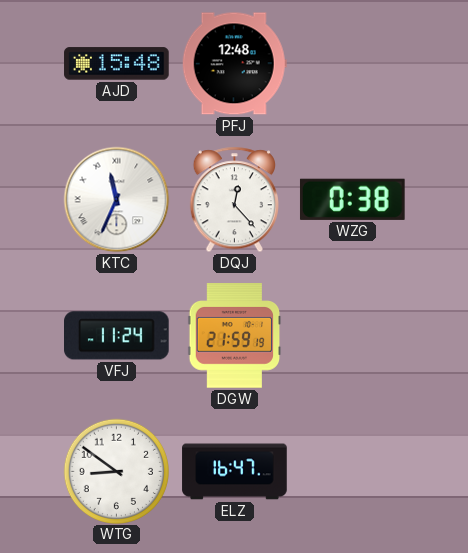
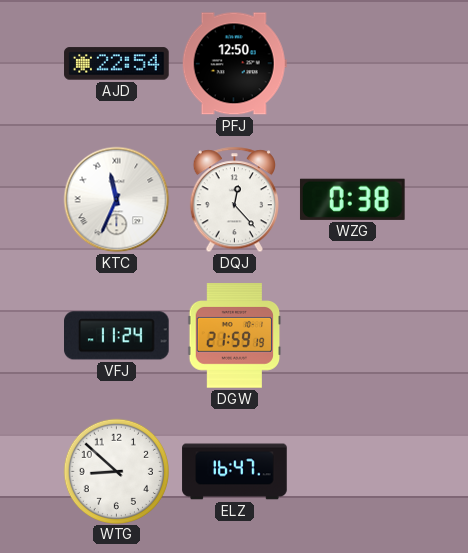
AJD: 15:48 -> 22:54 (117, 64)
PFJ: 12:48 -> 12:50 (234, 64)
WTG: 8:51 -> 8:52 (116, 471)
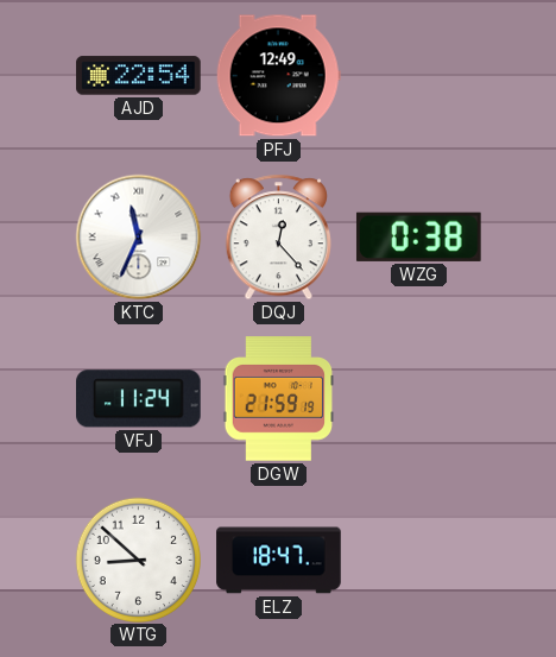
PFJ: 12:50 -> 12:49 (278, 76)
ELZ: 16:47 -> 18:47 (279, 561)
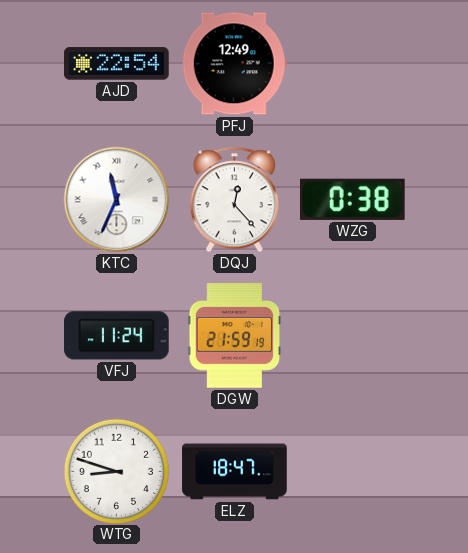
WTG: 8:52 -> 8:48 (116, 471)
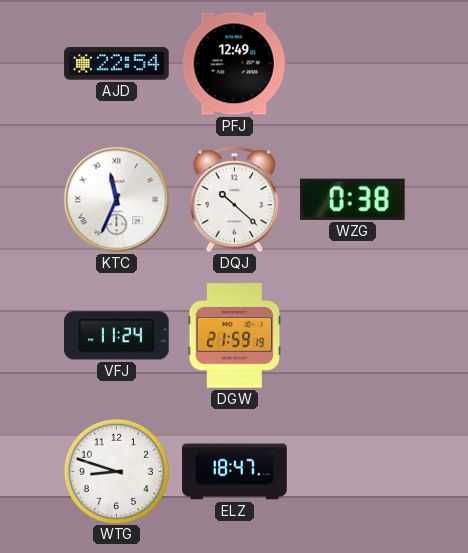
DQJ: 12:23 -> 10:22 (234, 200)
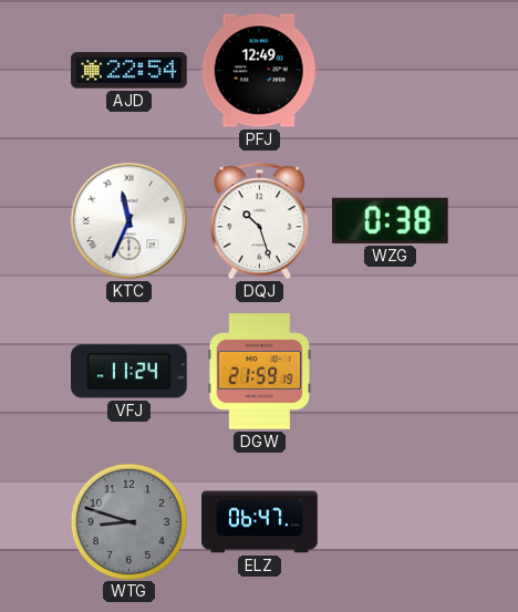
DQJ: 10:22 -> 10:27 (259, 221)
WTG dial: white -> grey (128, 521)
ELZ: 18:47 -> 06:47 (260, 522)
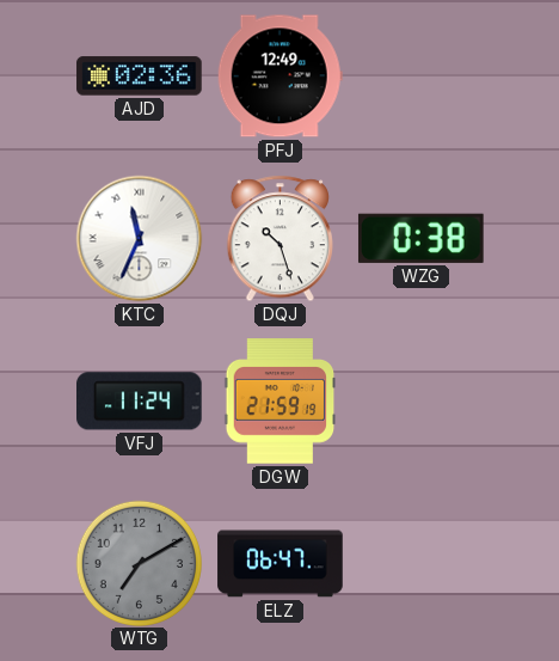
AJD: 22:54 -> 02:36 (140, 76)
WTG: 8:48 -> 7:10 (139, 563)
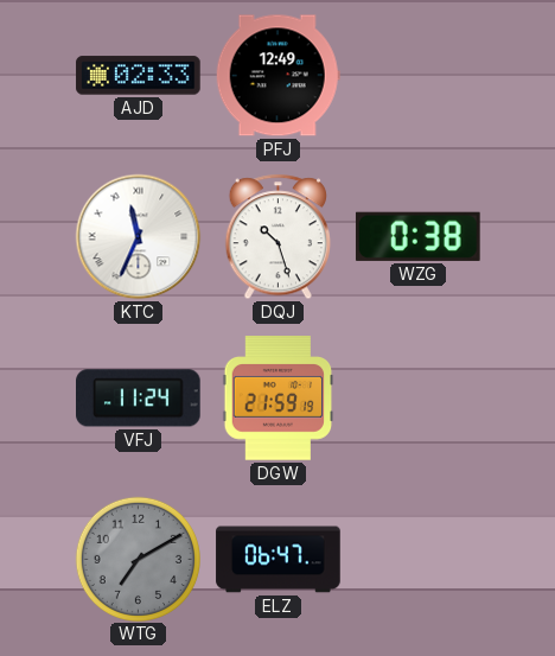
AJD: 02:36 -> 02:33 (139, 76)
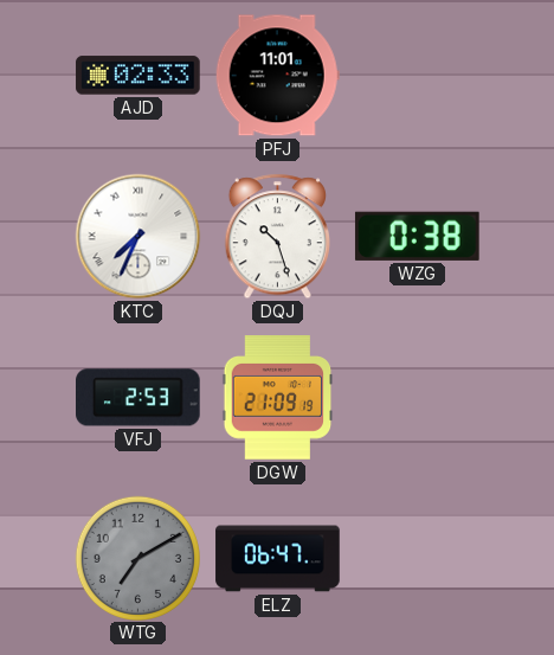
PFJ: 12:49 -> 11:01 (277, 76)
KTC: 11:34 -> 7:34 (138, 237)
VFJ: 11:24 -> 2:53 (138, 398)
DGW: 21:59 -> 21:09 (278, 398)
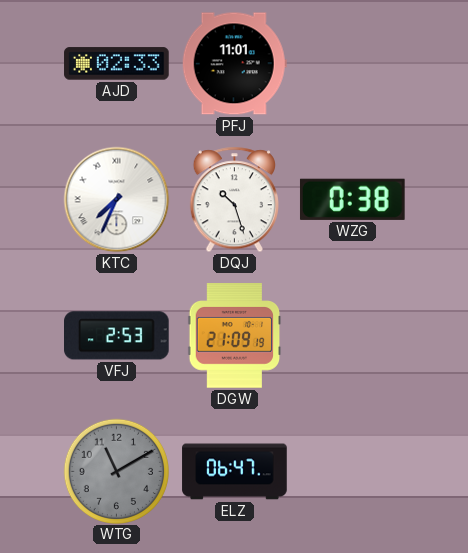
WTG: 7:10 -> 11:10 (116, 471)
